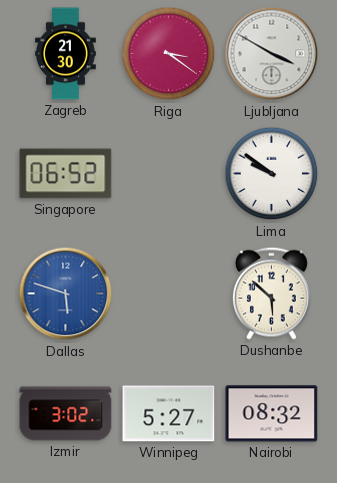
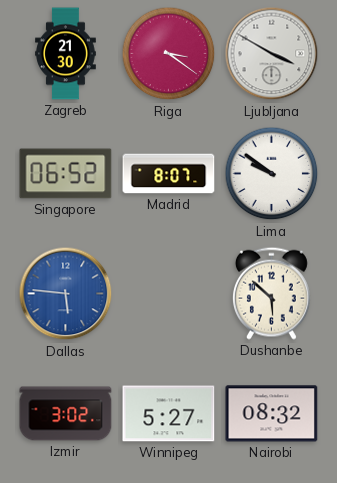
Madrid: none -> 8:07 (169, 174)
Dallas: 5:48 -> 5:46 (66, 294)
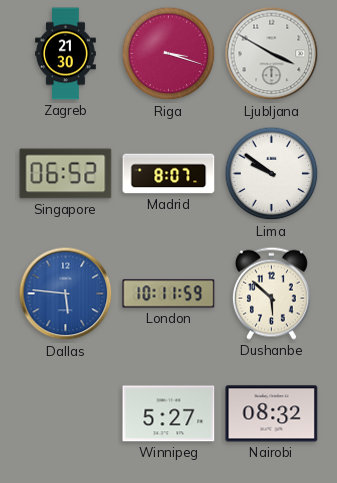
Riga: 3:21 -> 3:18 (169, 54)
London: none -> 10:11 (169, 294)
Izmir: 3:02 -> none (66, 414)
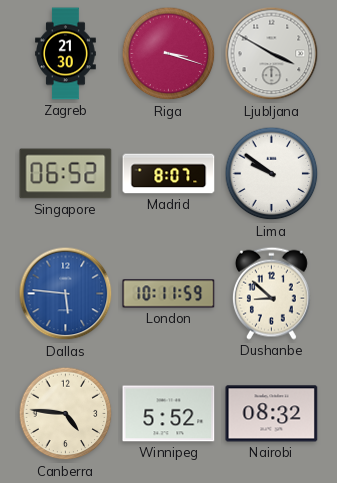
Dushanbe: 5:52 -> 8:52 (271, 293)
Canberra: none -> 4:46 (66, 414)
Winnipeg: 5:27 -> 5:52 (169, 414)
